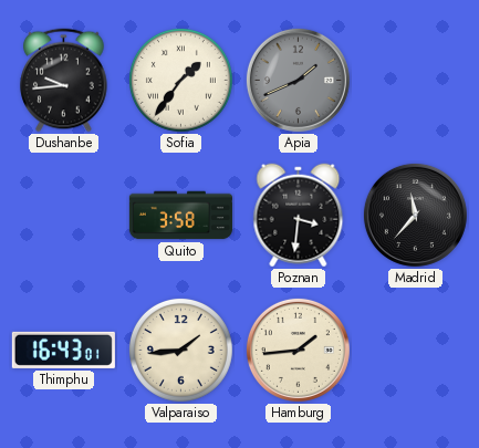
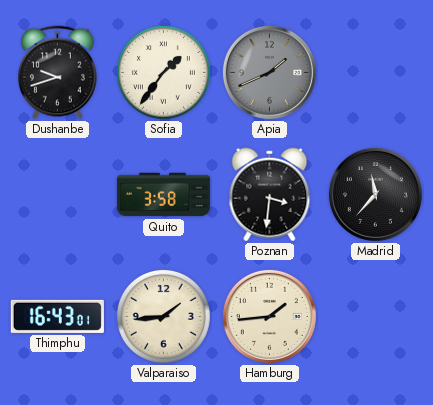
Dushanbe: 9:44 -> 9:42 (58, 73)
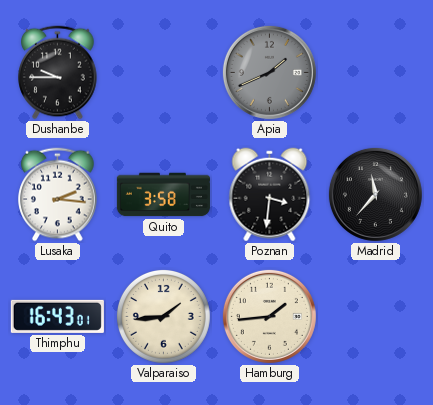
Dushanbe: 9:42 -> 9:45 (58, 73)
Sofia: 1:36 -> none (163, 72)
Lusaka: none -> 2:16 (58, 195)
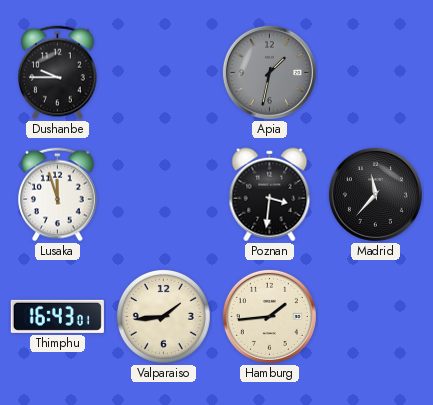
Apia: 1:41 -> 1:32 (269, 72)
Lusaka: 2:16 -> 11:57 (58, 195)
Quito: 3:58 -> none (163, 195)
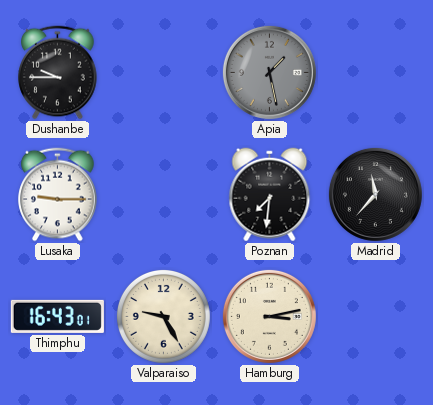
Apia: 1:32 -> 1:28 (269, 72)
Lusaka: 11:57 -> 9:15 (58, 195)
Poznan: 3:31 -> 7:31 (270, 195)
Valparaiso: 1:44 -> 9:25 (163, 316)
Hamburg: 1:44 -> 3:13 (269, 316)
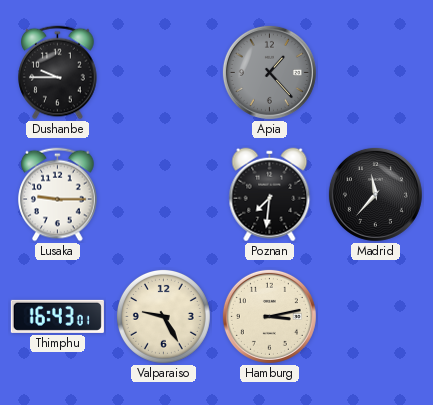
Apia: 1:28 -> 1:23 (269, 72)
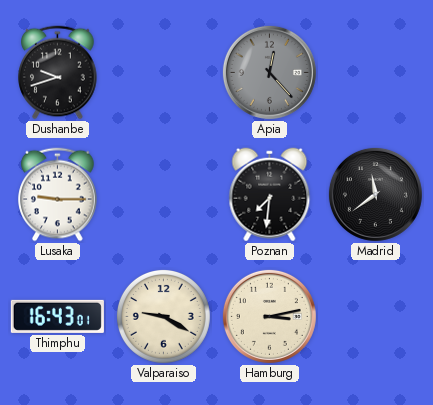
Dushanbe: 9:45 -> 9:42 (58, 73)
Apia: 1:23 -> 12:23 (269, 72)
Madrid: 11:37 -> 11:39 (375, 194)
Valparaiso: 9:25 -> 9:20 (163, 316)
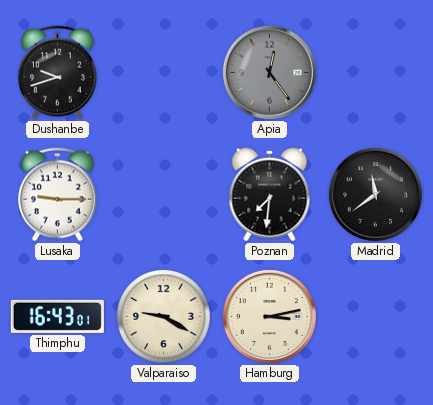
Apia: 12:23 -> 12:24 (269, 72)
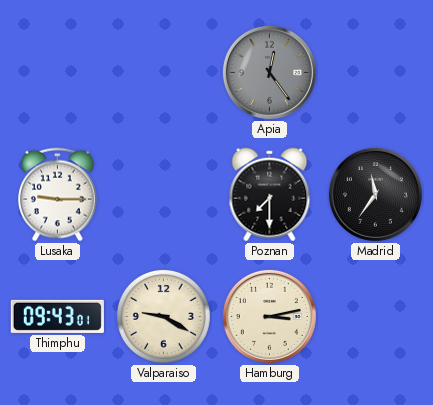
Dushanbe: 9:42 -> none (58, 73)
Poznan: 7:31 -> 7:30 (270, 195)
Madrid: 11:39 -> 11:36 (375, 194)
Thimphu: 16:43 -> 09:43 (57, 316)
